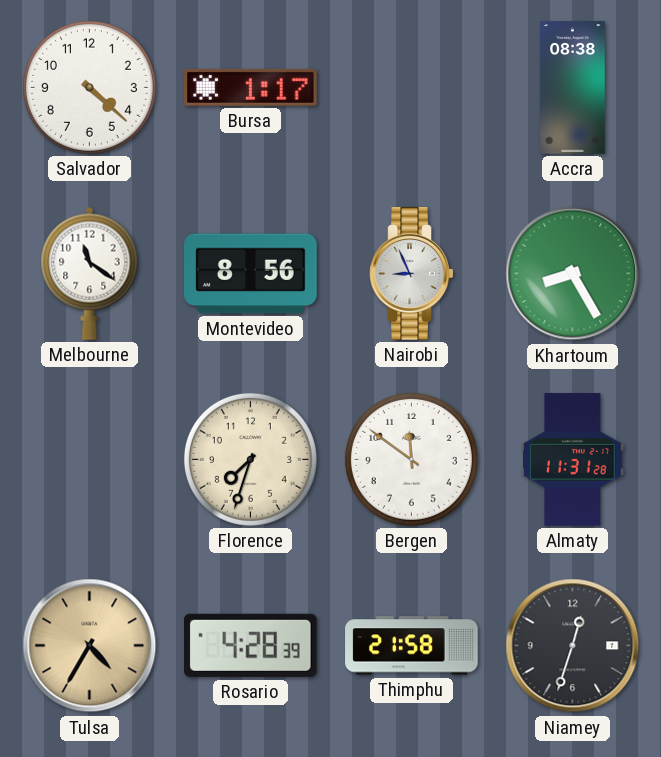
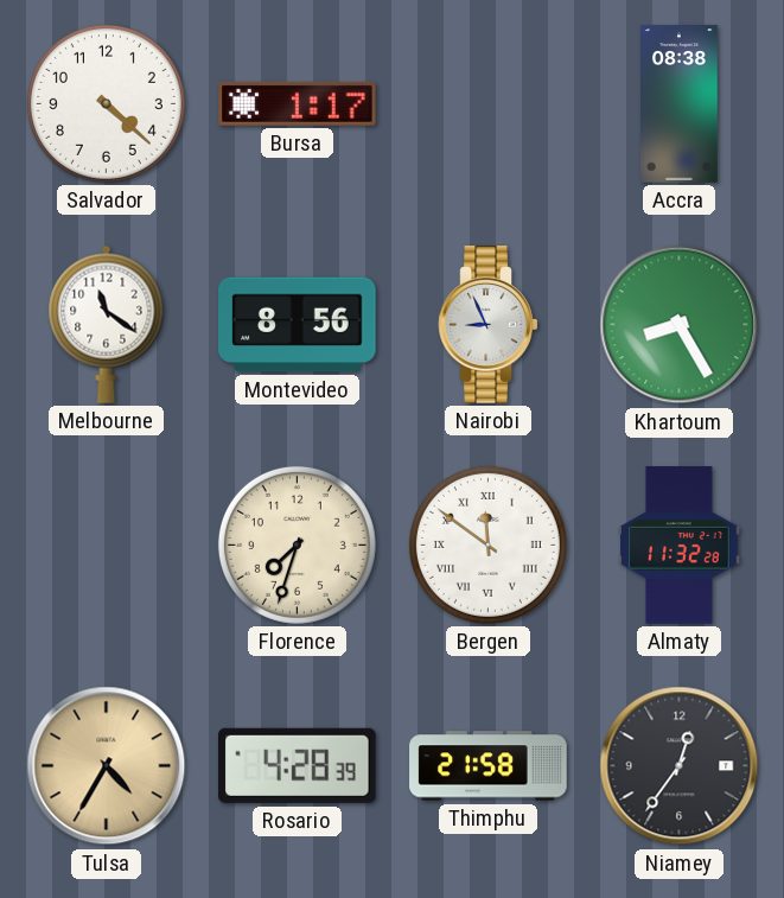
Bergen numerals: Arabic -> Roman (487, 544)
Almaty: 11:31 -> 11:32 (680, 546)
Niamey: 12:33 -> 12:36 (680, 766)
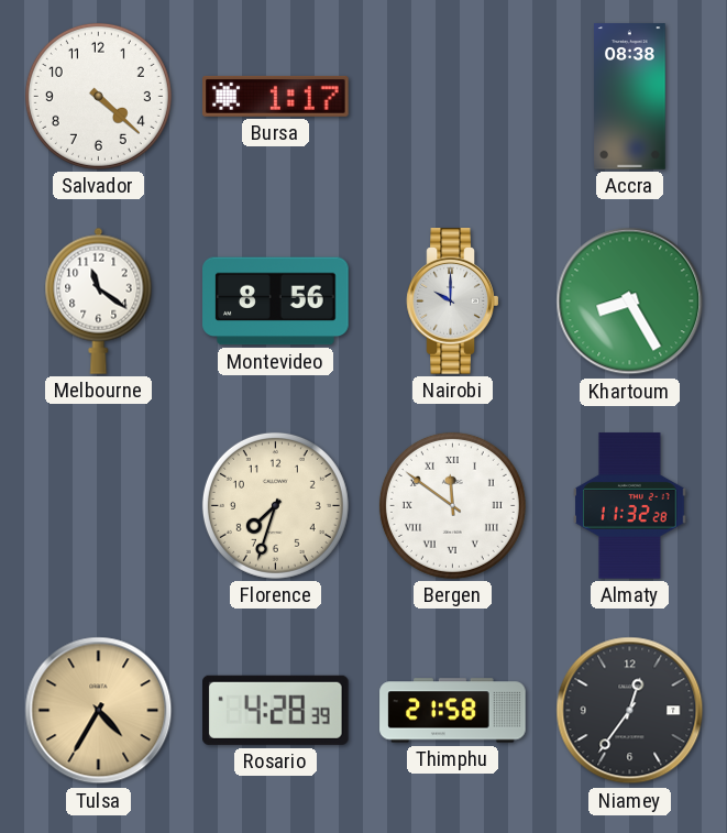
Nairobi: 8:56 -> 10:00 (453, 302)
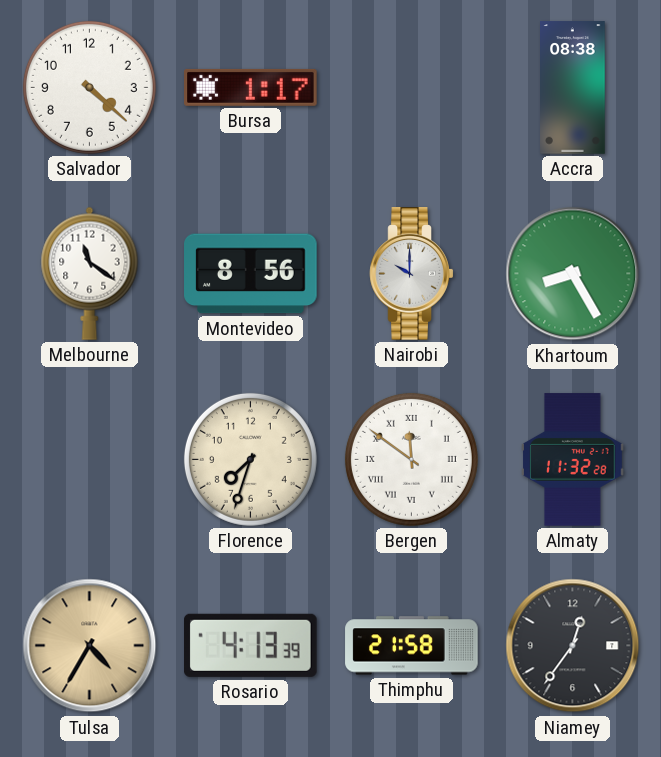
Rosario: 4:28 -> 4:13 (251, 645)
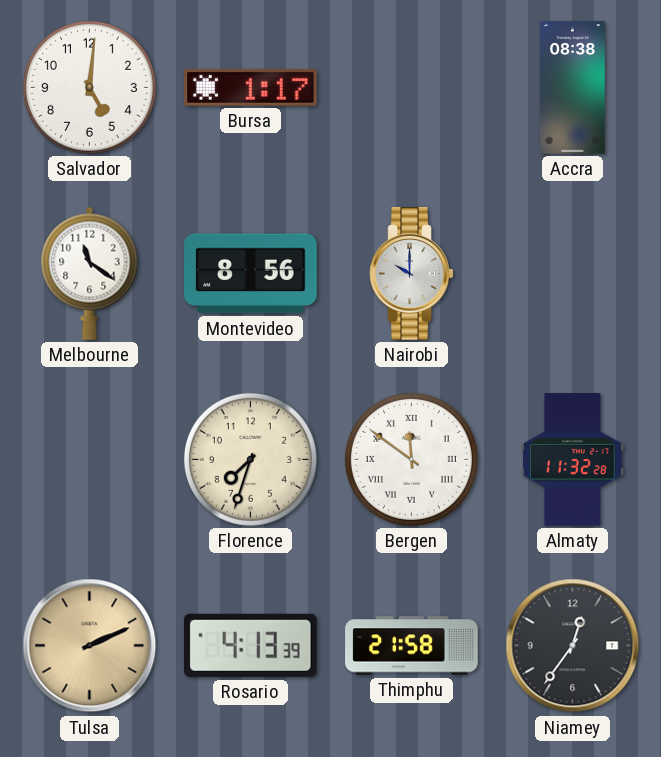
Salvador: 4:22 -> 5:01 (89, 87)
Khartoum: 8:25 -> none (573, 274)
Tulsa: 4:35 -> 2:11 (90, 646)
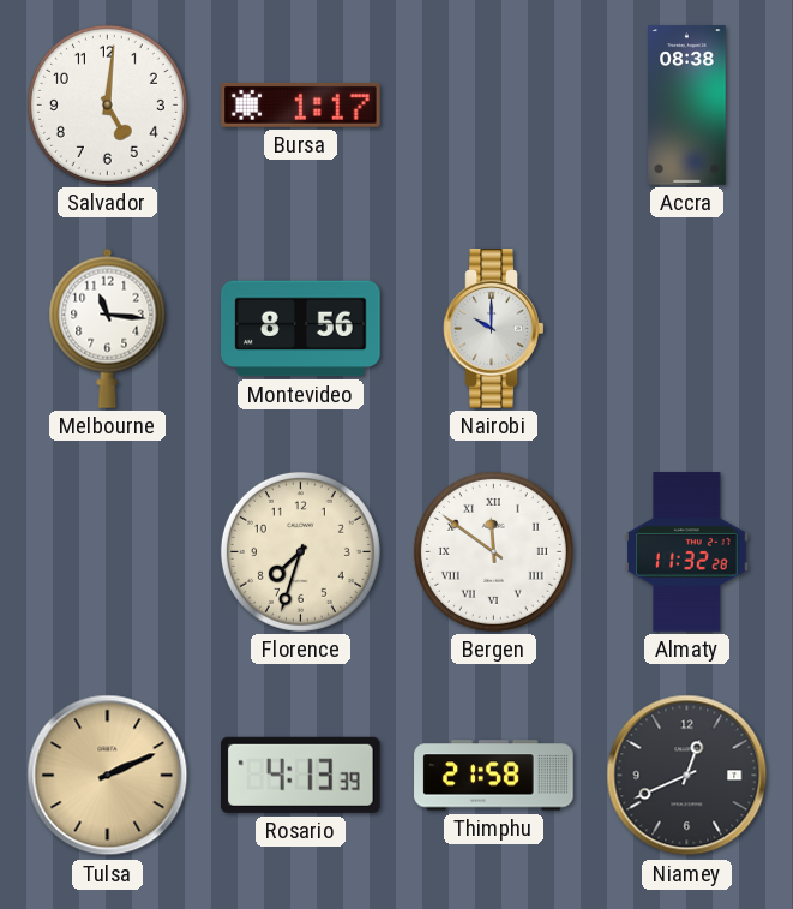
Melbourne: 11:21 -> 11:16 (108, 328)
Niamey: 12:36 -> 12:41 (687, 776)
